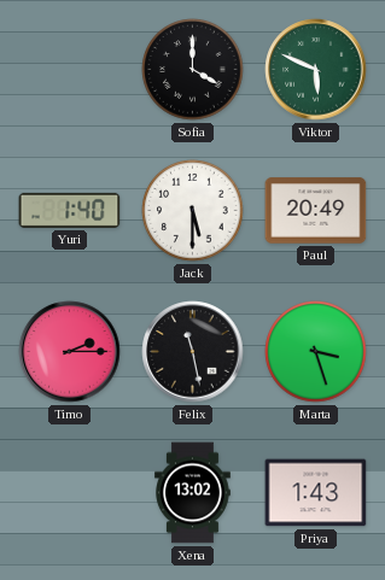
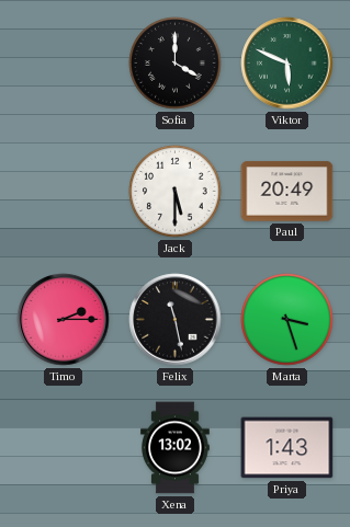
Yuri: 1:40 -> none (70, 210)
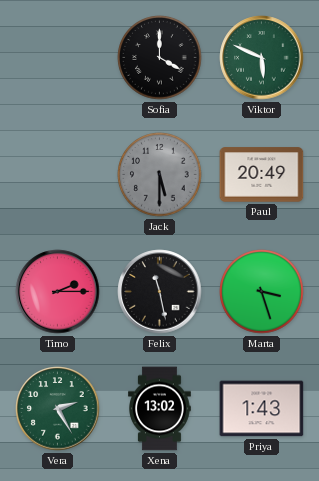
Jack dial: white -> grey (160, 175)
Vera: none -> 2:25 (58, 409)
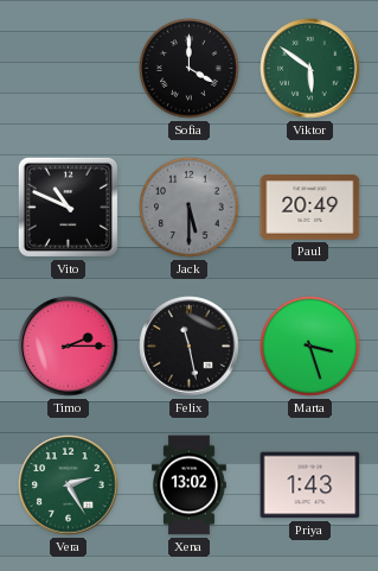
Viktor: 5:49 -> 5:51 (310, 69)
Vito: none -> 10:49 (68, 207)
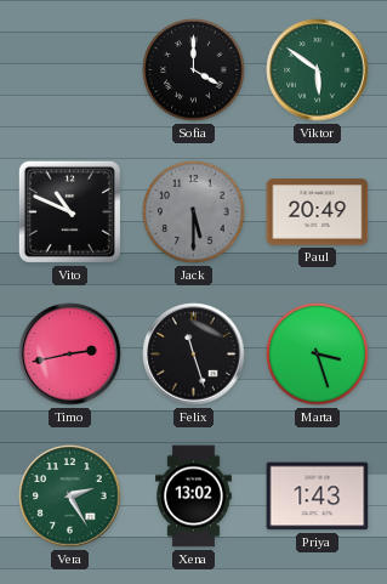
Timo: 2:15 -> 2:43 (70, 355)
Felix: 11:28 -> 11:27 (194, 355)
